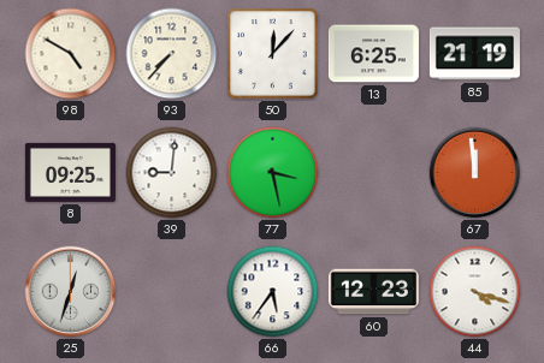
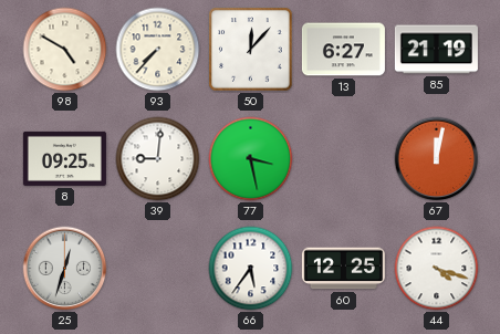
13: 6:25 -> 6:27 (343, 50)
67: 11:59 -> 12:02 (437, 159)
60: 12:23 -> 12:25 (343, 269)
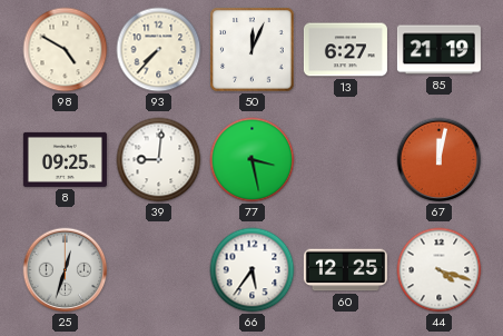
50: 12:07 -> 12:04 (253, 50)
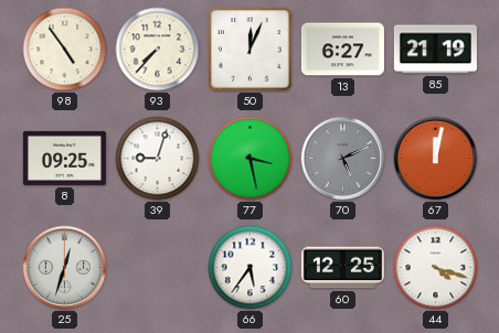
98: 4:50 -> 4:54 (65, 50)
39: 9:01 -> 9:03 (158, 159)
70: none -> 5:11 (343, 159)
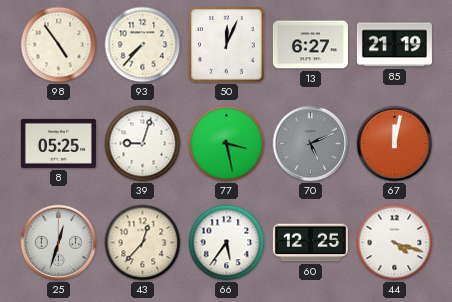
8: 09:25 -> 05:25 (58, 143)
43: none -> 12:37 (143, 243)
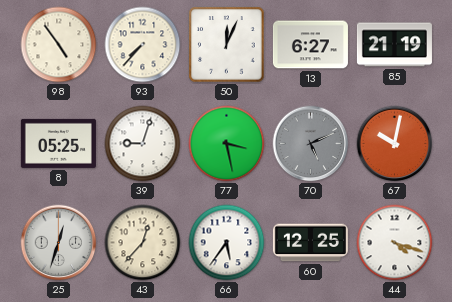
67: 12:02 -> 10:02 (395, 144)
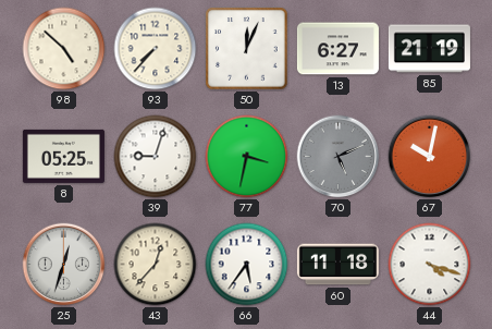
98: 4:54 -> 4:52 (64, 49)
77: 3:28 -> 3:32 (247, 157)
60: 12:25 -> 11:18 (337, 265)
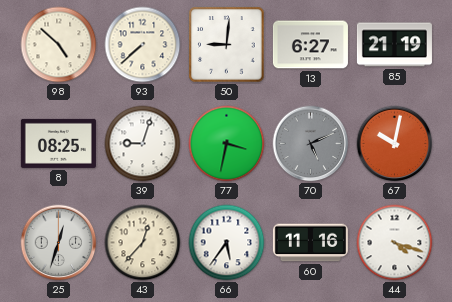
93: 7:37 -> 7:38 (143, 45)
50: 12:04 -> 9:01 (227, 45)
8: 05:25 -> 08:25 (58, 143)
60: 11:18 -> 11:16 (310, 243)
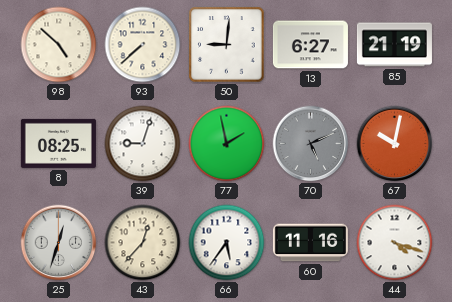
77: 3:32 -> 1:58 (227, 144)
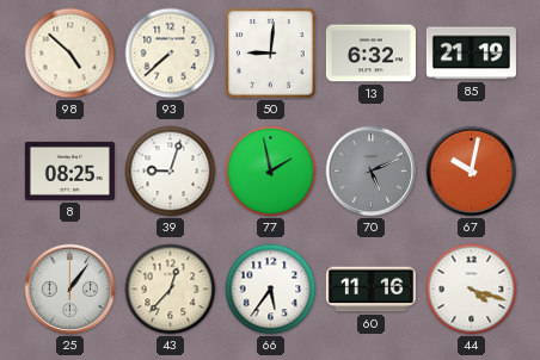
13: 6:27 -> 6:32 (370, 54)
25: 12:33 -> 1:06 (70, 290)
